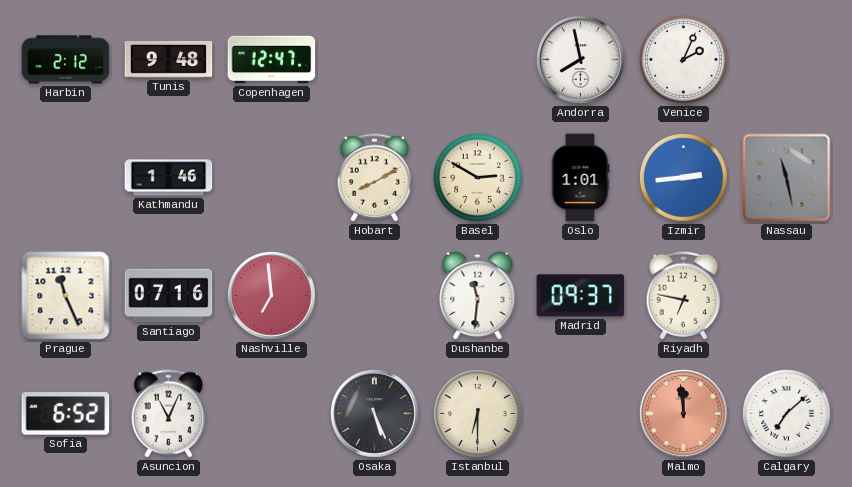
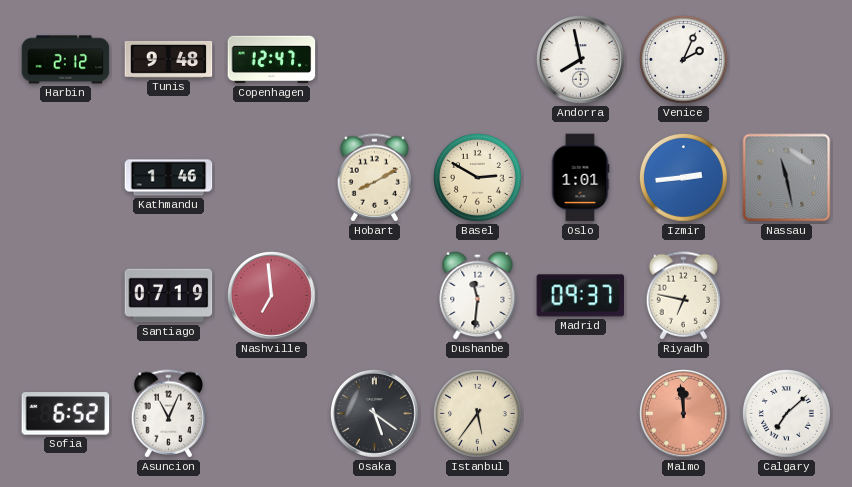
Prague: 11:26 -> none (66, 296)
Santiago: 07:16 -> 07:19 (169, 296)
Osaka: 5:26 -> 5:21 (375, 414)
Istanbul: 6:30 -> 5:36 (477, 413)
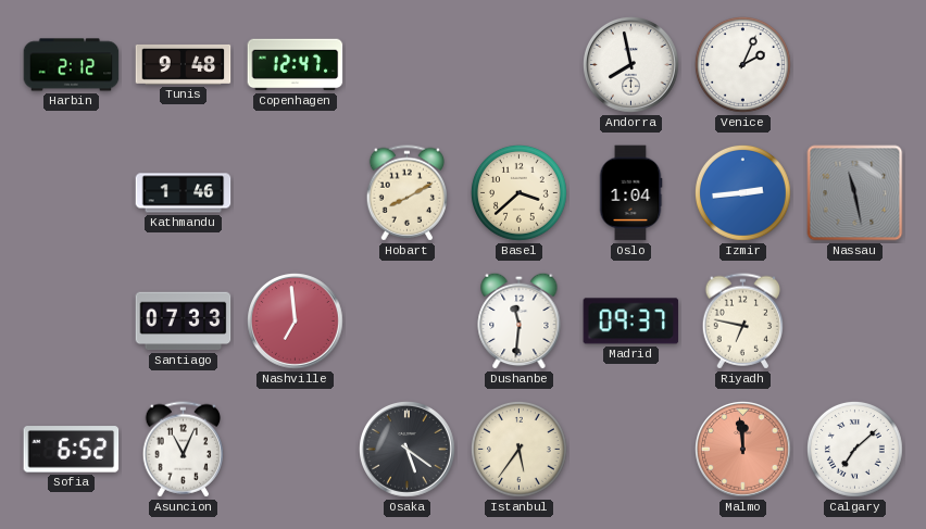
Basel: 2:50 -> 3:38 (518, 192)
Oslo: 1:01 -> 1:04 (630, 193)
Santiago: 07:19 -> 07:33 (184, 322)
